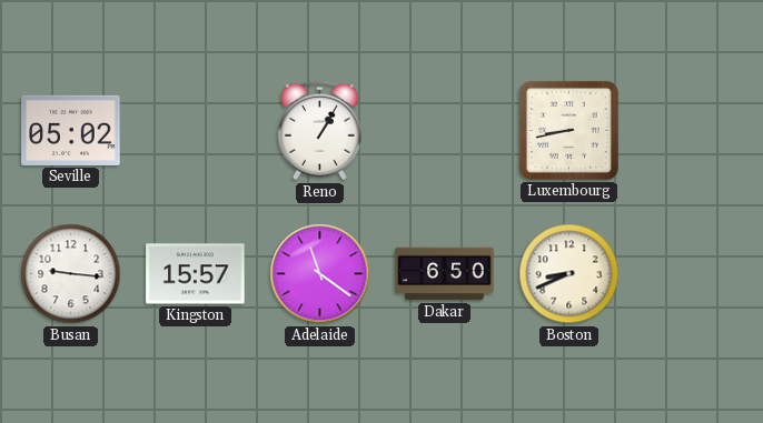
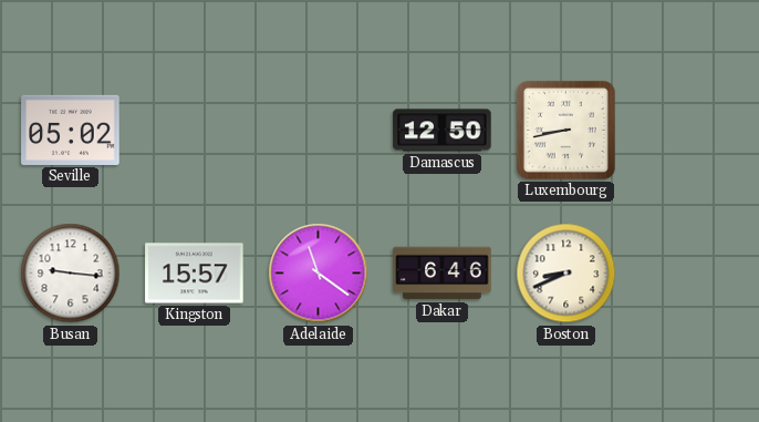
Reno: 1:05 -> none (319, 131)
Damascus: none -> 12:50 (443, 131)
Dakar: 6:50 -> 6:46 (443, 274)
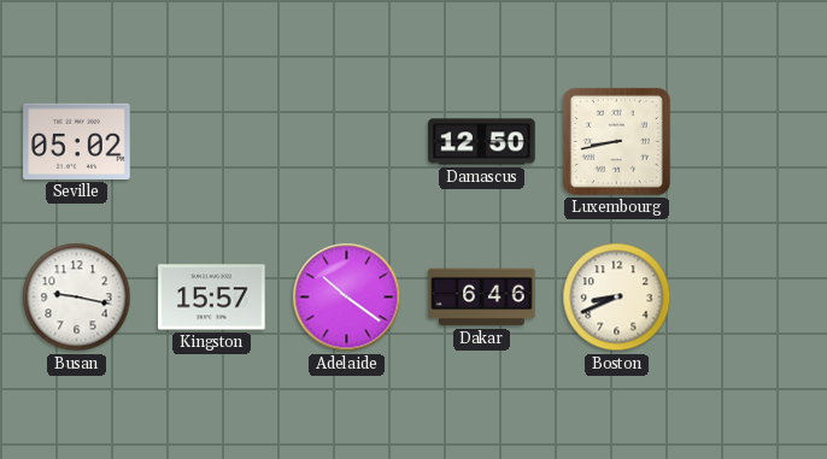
Busan: 9:16 -> 9:17 (77, 298)
Adelaide: 11:21 -> 10:21 (347, 298)
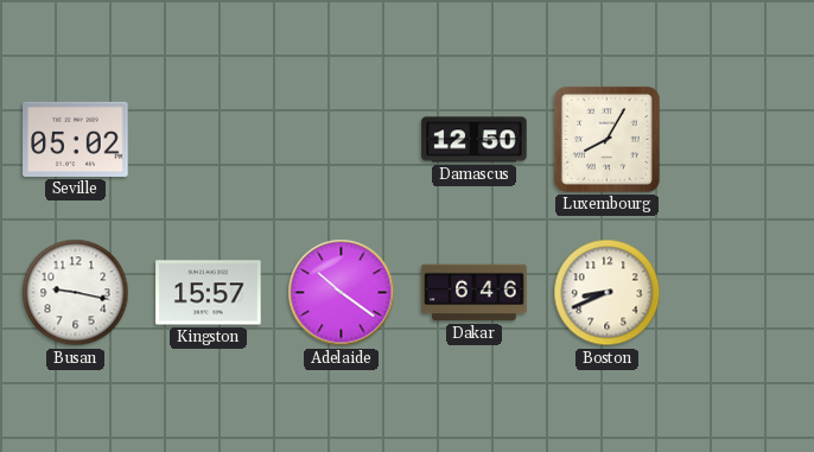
Luxembourg: 8:43 -> 8:05 (606, 139)
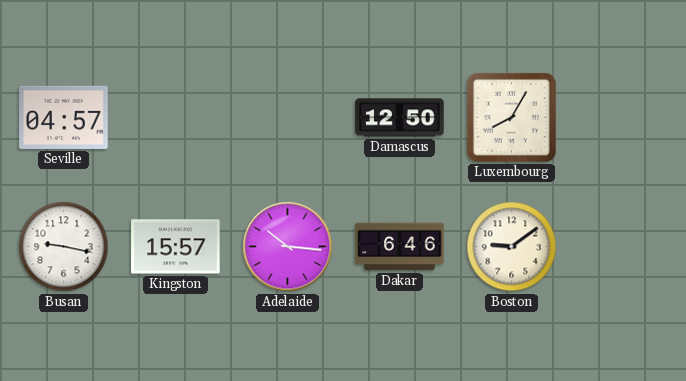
Seville: 05:02 -> 04:57 (64, 117)
Adelaide: 10:21 -> 10:16 (288, 247)
Boston: 8:41 -> 9:09 (512, 247)
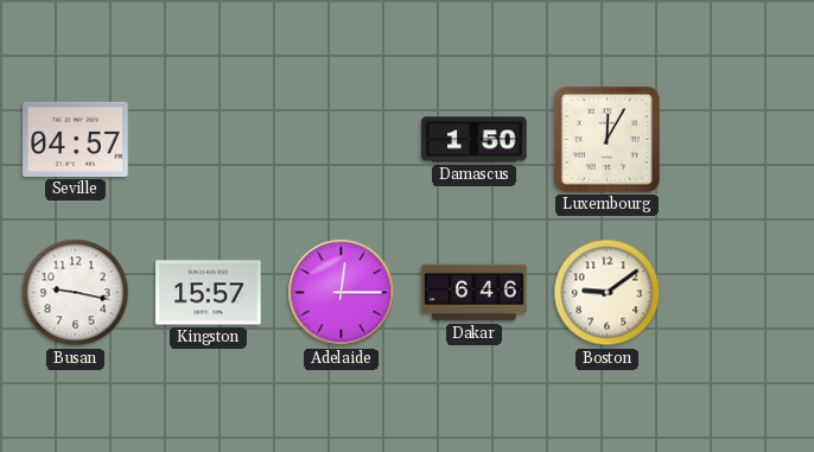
Damascus: 12:50 -> 1:50 (475, 140)
Luxembourg: 8:05 -> 12:05 (606, 139)
Adelaide: 10:16 -> 12:15 (342, 293)
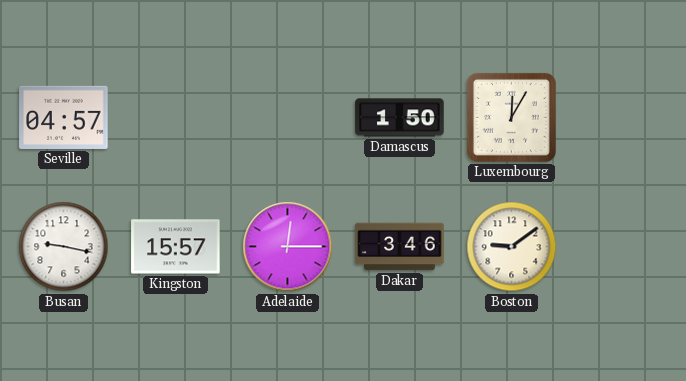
Dakar: 6:46 -> 3:46 (400, 247)
